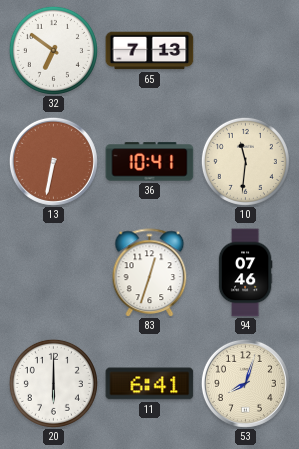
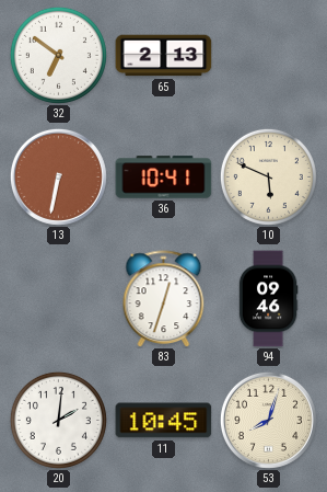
65: 7:13 -> 2:13 (164, 56)
10: 11:31 -> 5:49 (268, 176)
94: 07:46 -> 09:46 (268, 299)
20: 6:00 -> 2:01 (58, 420)
11: 6:41 -> 10:45 (164, 421)
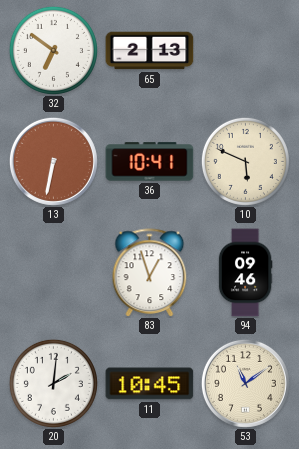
83: 12:33 -> 12:57 (150, 273)
53: 8:03 -> 11:09 (245, 383)
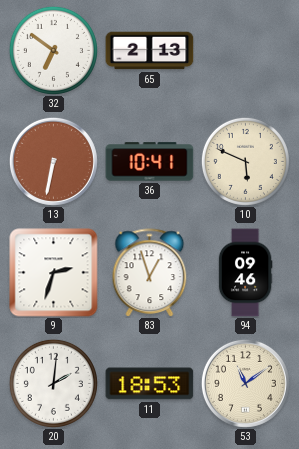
9: none -> 2:33 (54, 273)
11: 10:45 -> 18:53 (150, 384)
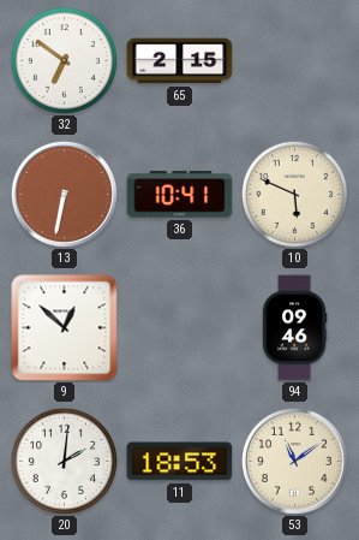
65: 2:13 -> 2:15 (180, 61)
9: 2:33 -> 12:52 (65, 328)
83: 12:57 -> none (150, 273)
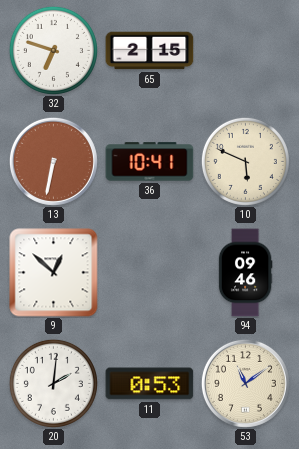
32: 6:51 -> 6:48 (53, 50)
11: 18:53 -> 0:53 (150, 384)
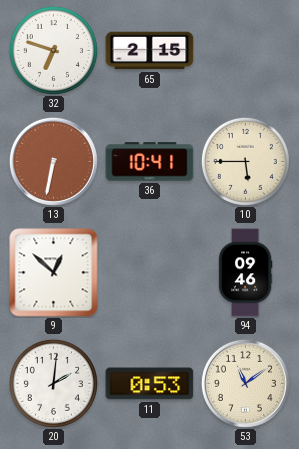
10: 5:49 -> 5:45 (245, 161)
